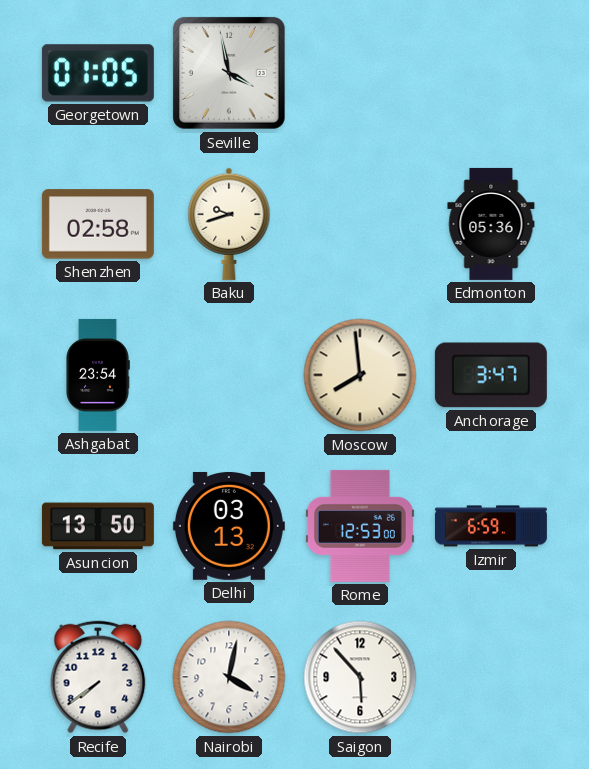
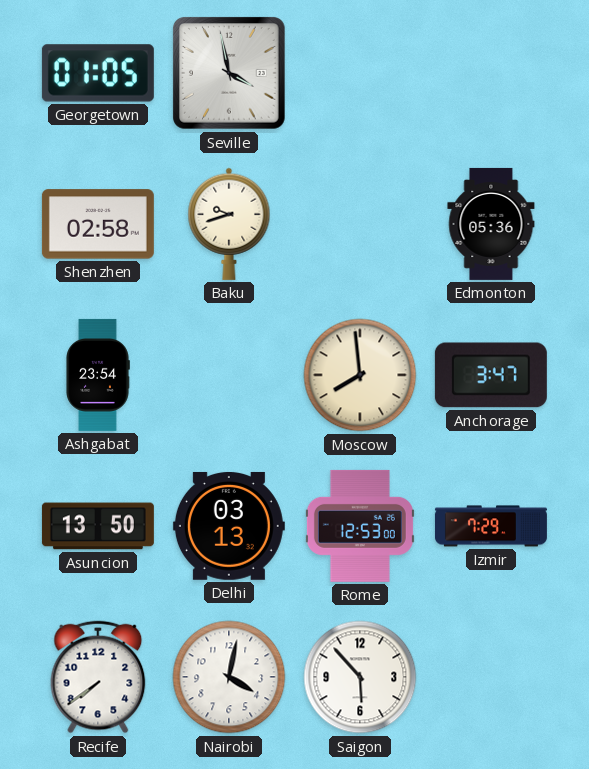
Izmir: 6:59 -> 7:29 (491, 526)
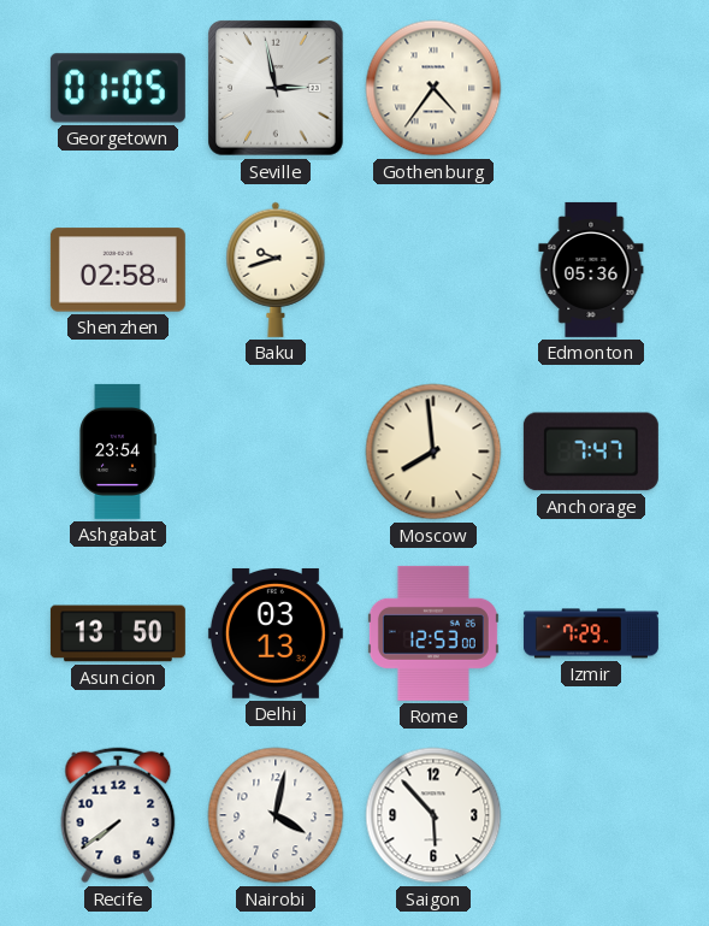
Seville: 3:58 -> 2:58 (277, 89)
Gothenburg: none -> 4:36 (433, 88)
Anchorage: 3:47 -> 7:47 (591, 452)
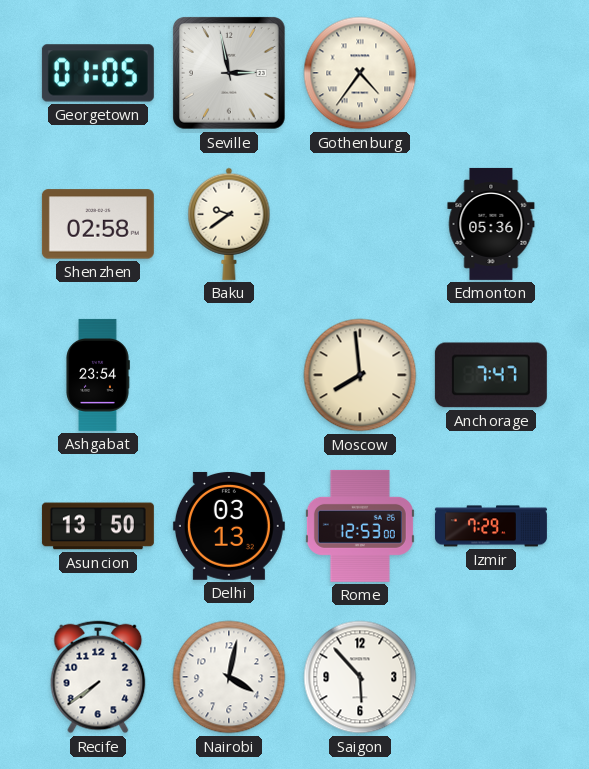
Baku: 9:42 -> 9:39 (229, 224)
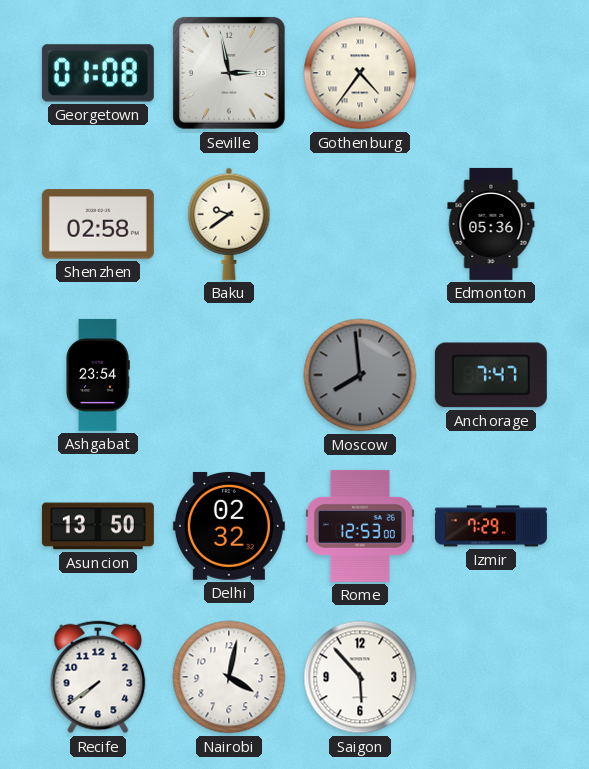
Georgetown: 01:05 -> 01:08 (98, 73)
Moscow dial: cream -> grey (360, 375)
Delhi: 03:13 -> 02:32 (229, 526)
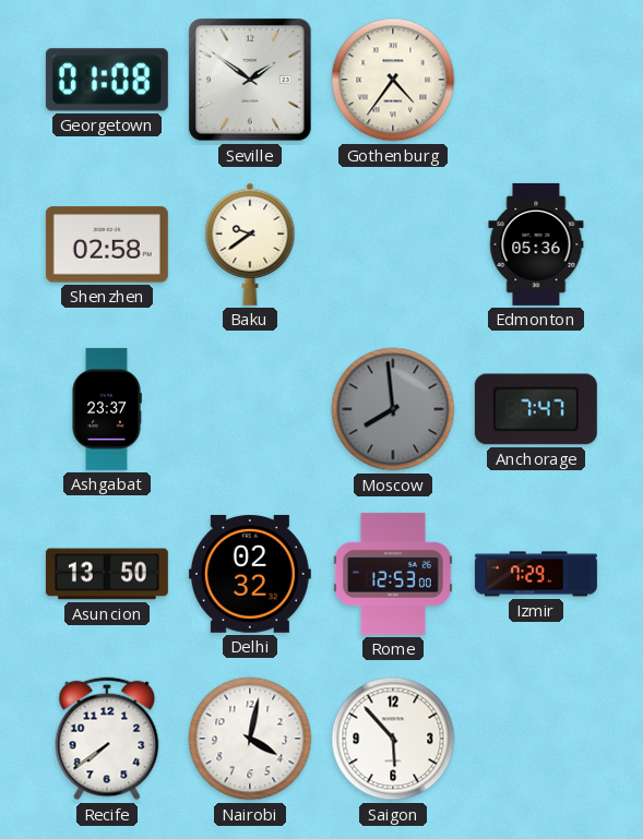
Seville: 2:58 -> 1:51 (251, 81)
Ashgabat: 23:54 -> 23:37 (107, 409)
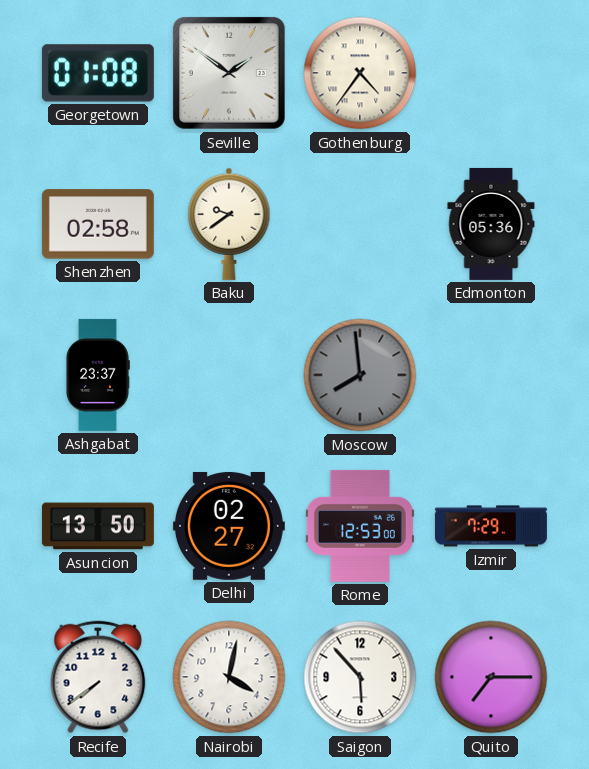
Anchorage: 7:47 -> none (536, 409)
Delhi: 02:32 -> 02:27 (229, 526)
Quito: none -> 7:15 (491, 677)
